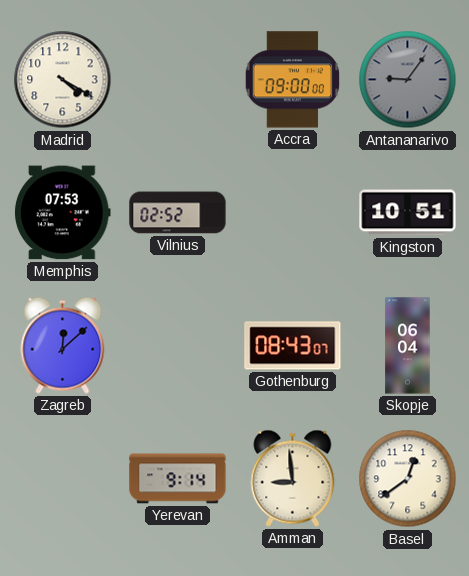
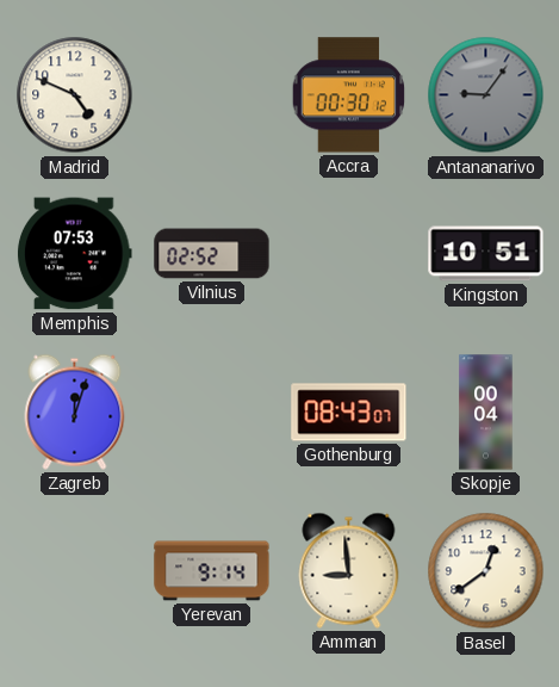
Madrid: 4:20 -> 4:49 (75, 95)
Accra: 09:00 -> 00:30 (349, 95)
Zagreb: 12:08 -> 12:03 (75, 411)
Skopje: 06:04 -> 00:04 (486, 413)
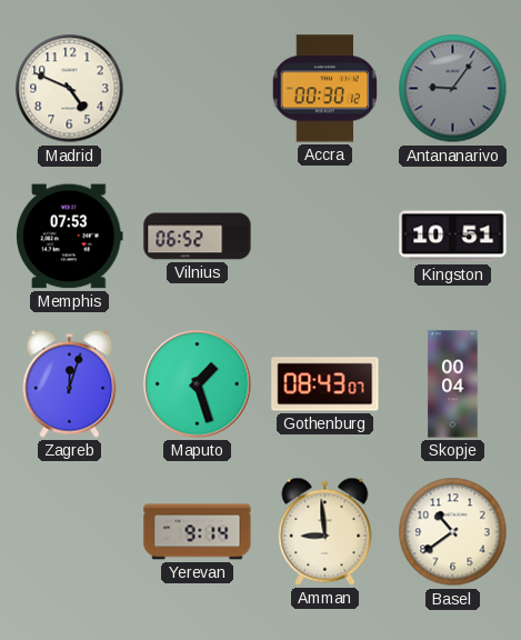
Vilnius: 02:52 -> 06:52 (198, 237)
Maputo: none -> 1:27 (198, 384)
Basel: 12:39 -> 10:39 (453, 532)
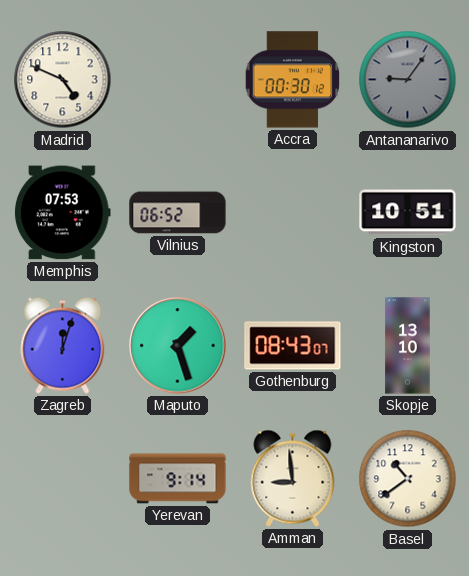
Skopje: 00:04 -> 13:10 (408, 346)
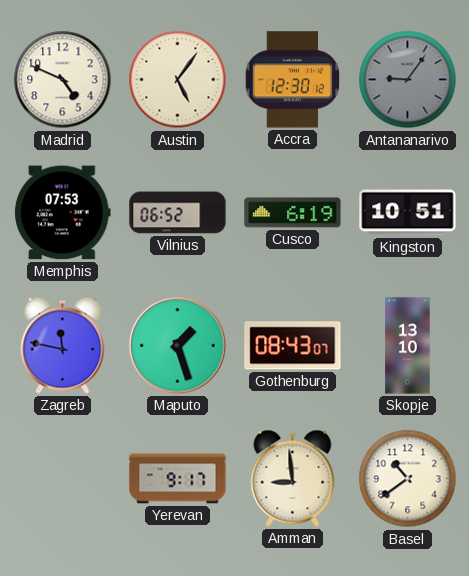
Austin: none -> 5:06 (178, 80)
Accra: 00:30 -> 12:30 (293, 80)
Cusco: none -> 6:19 (293, 213)
Zagreb: 12:03 -> 11:47 (63, 345)
Yerevan: 9:14 -> 9:17 (178, 479)
